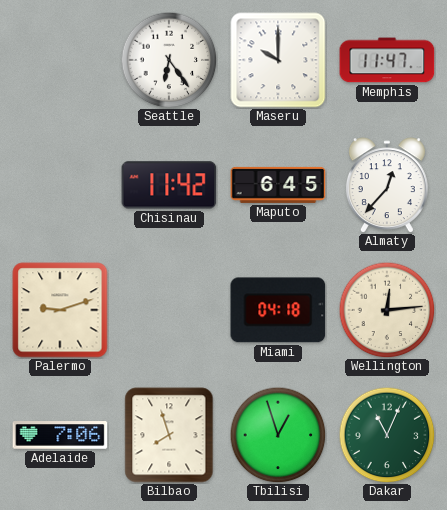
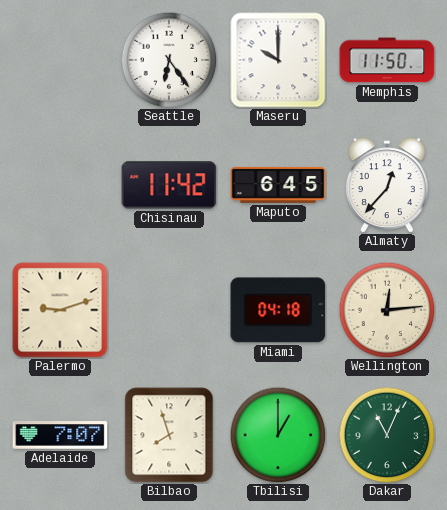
Memphis: 11:47 -> 11:50 (387, 60)
Adelaide: 7:06 -> 7:07 (60, 435)
Tbilisi: 12:57 -> 1:00 (278, 435)
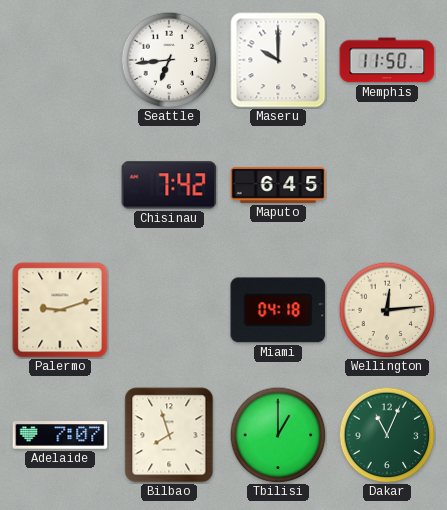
Seattle: 6:24 -> 6:44 (169, 60)
Chisinau: 11:42 -> 7:42 (169, 185)
Almaty: 12:37 -> none (387, 185)
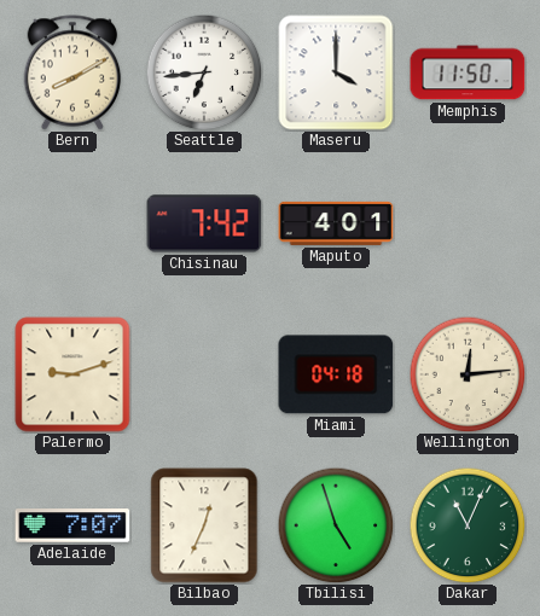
Bern: none -> 8:10 (72, 72)
Maseru: 10:00 -> 4:00 (336, 72)
Maputo: 6:45 -> 4:01 (336, 223)
Bilbao: 7:57 -> 12:34 (204, 525)
Tbilisi: 1:00 -> 4:57 (336, 525)
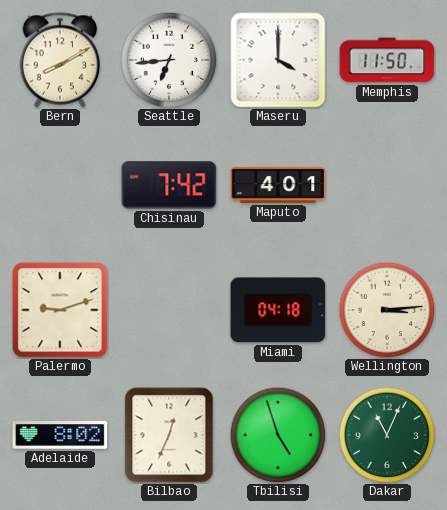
Wellington: 12:14 -> 3:14 (387, 310)
Adelaide: 7:07 -> 8:02 (60, 435)
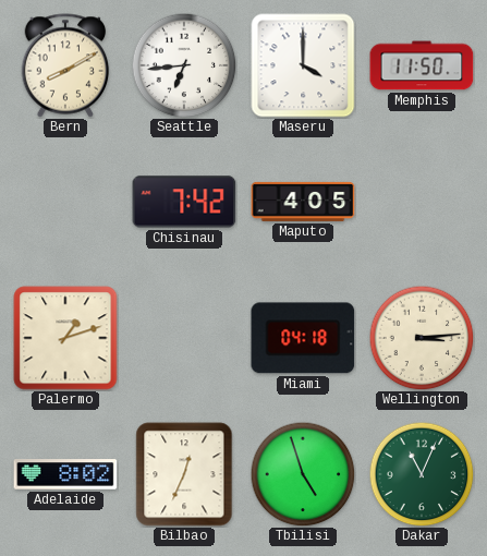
Maputo: 4:01 -> 4:05 (303, 202)
Palermo: 9:12 -> 1:12 (65, 338)
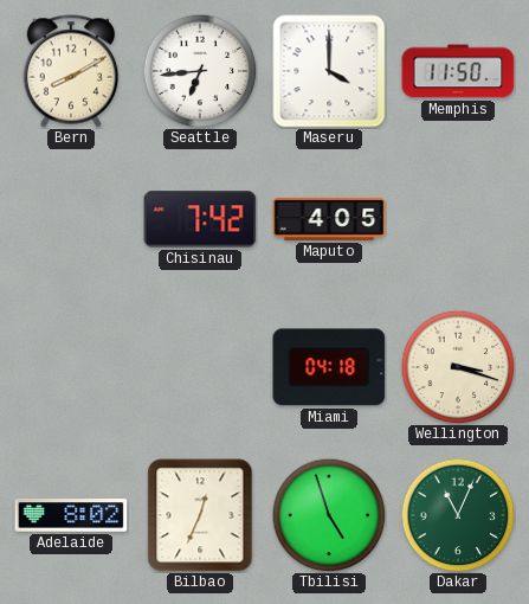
Palermo: 1:12 -> none (65, 338)
Wellington: 3:14 -> 3:18 (458, 367)
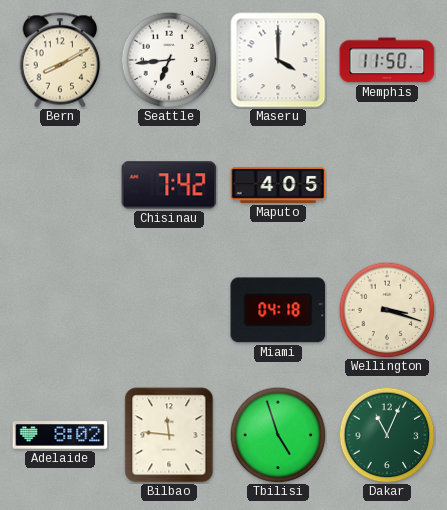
Bilbao: 12:34 -> 11:46 (169, 435)
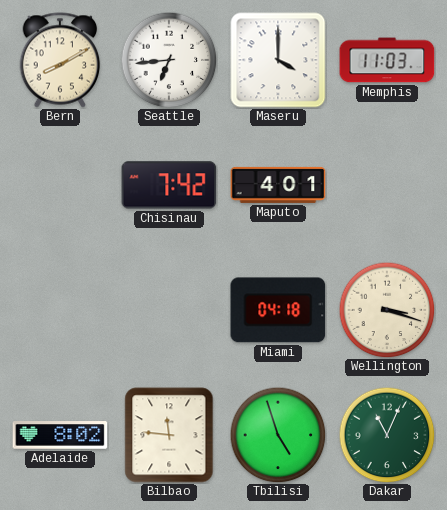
Memphis: 11:50 -> 11:03 (387, 60)
Maputo: 4:05 -> 4:01 (278, 185)
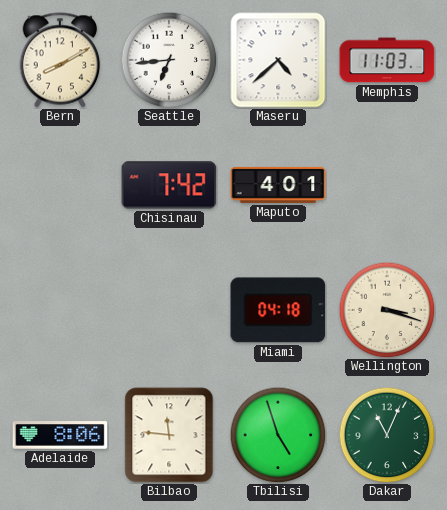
Maseru: 4:00 -> 4:38 (278, 60)
Adelaide: 8:02 -> 8:06 (60, 435)
